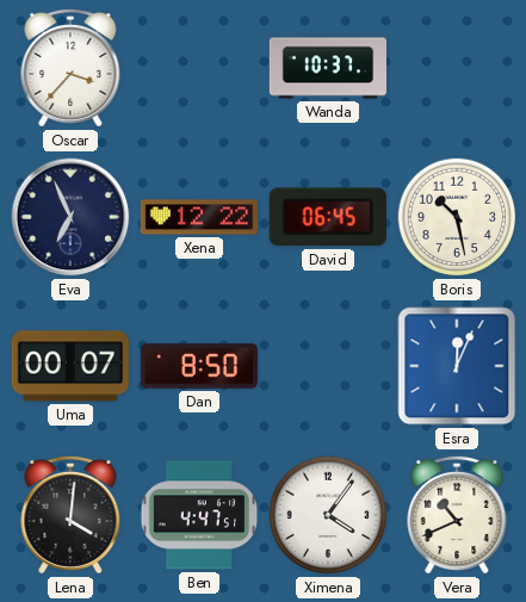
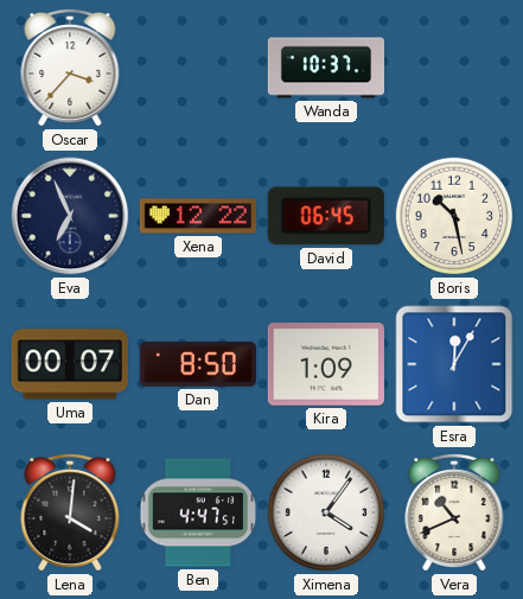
Kira: none -> 1:09 (326, 364)
Esra: 12:04 -> 12:05 (454, 364)
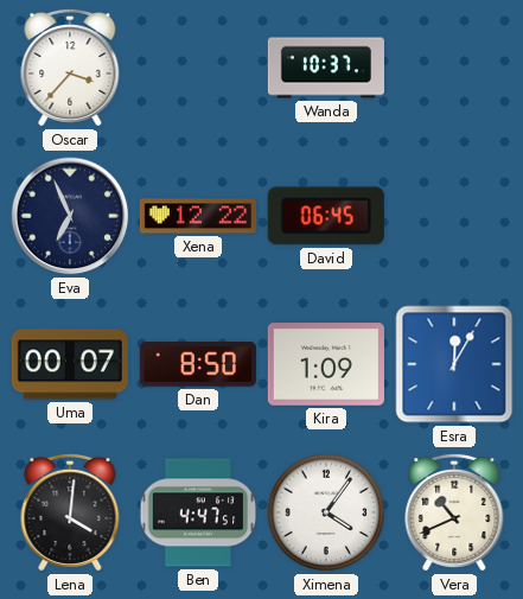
Boris: 10:28 -> none (454, 216)
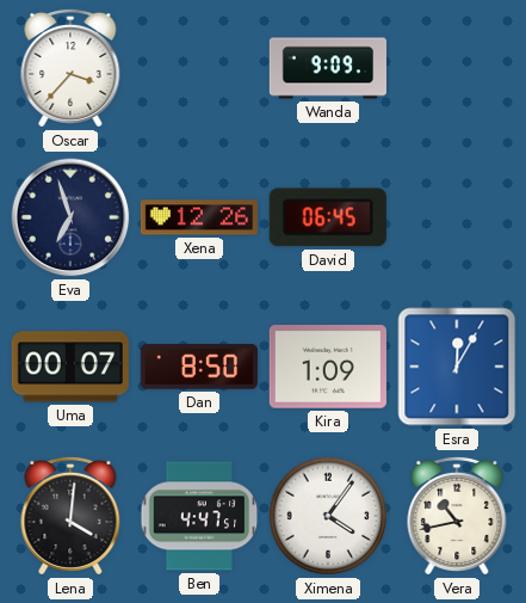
Wanda: 10:37 -> 9:09 (327, 68)
Eva: 6:56 -> 6:57 (70, 217)
Xena: 12:22 -> 12:26 (198, 217)
Vera: 10:41 -> 10:43 (457, 516)
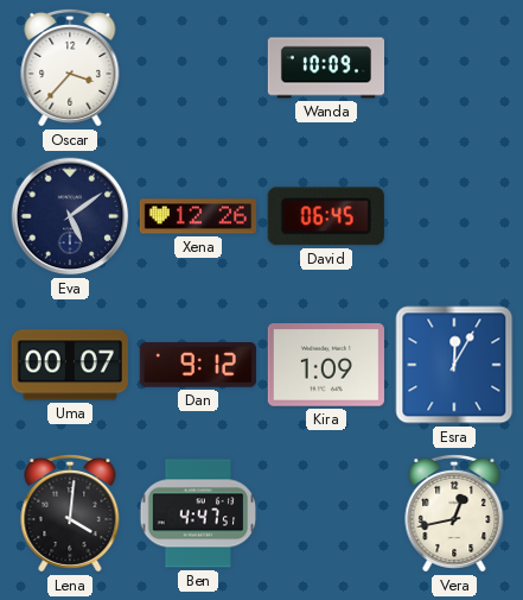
Wanda: 9:09 -> 10:09 (325, 68)
Eva: 6:57 -> 5:09 (70, 216)
Dan: 8:50 -> 9:12 (198, 365)
Ximena: 4:06 -> none (328, 516)
Vera: 10:43 -> 12:43 (454, 513)
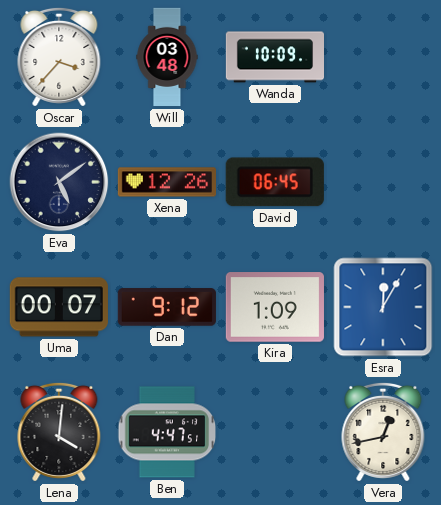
Will: none -> 03:48 (167, 57)
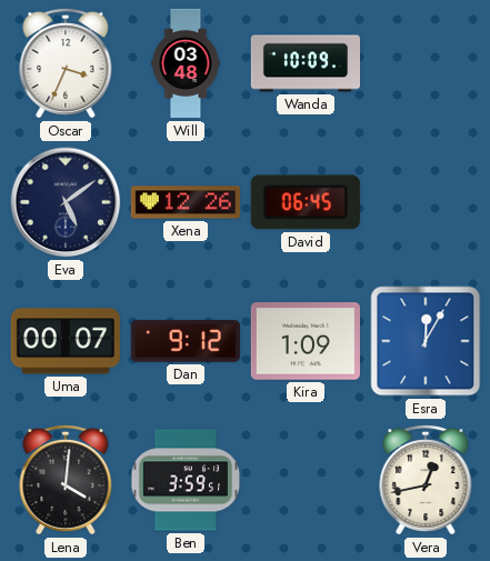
Oscar: 3:37 -> 3:34 (66, 63)
Ben: 4:47 -> 3:59 (186, 480)
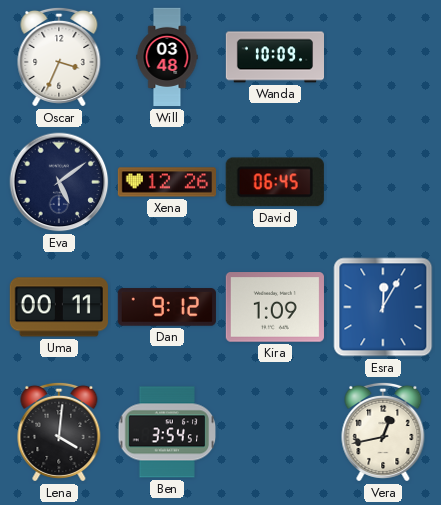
Uma: 00:07 -> 00:11 (59, 307)
Ben: 3:59 -> 3:54 (167, 432)
